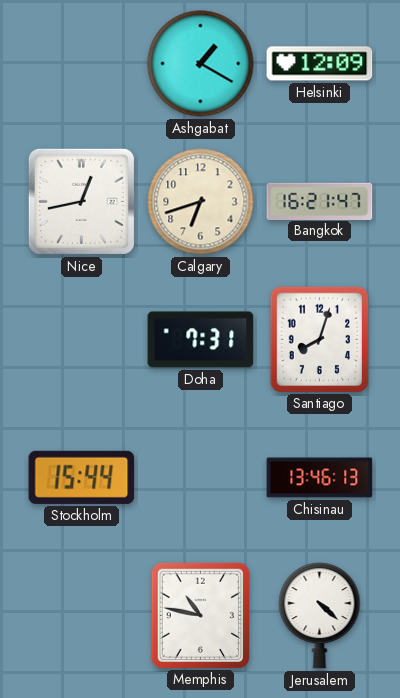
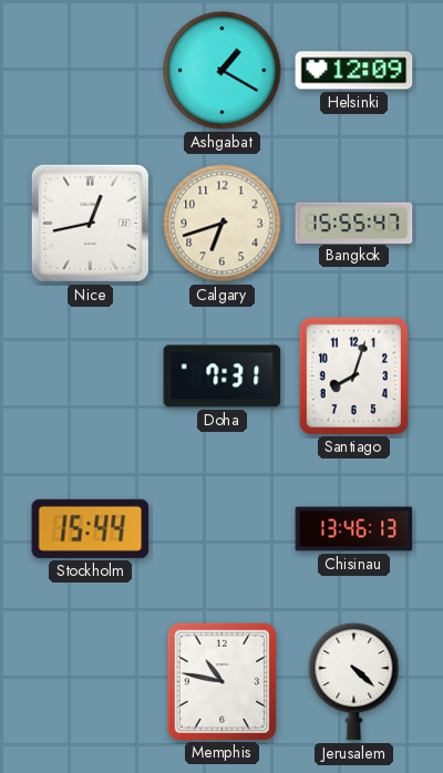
Bangkok: 16:21 -> 15:55 (354, 223)
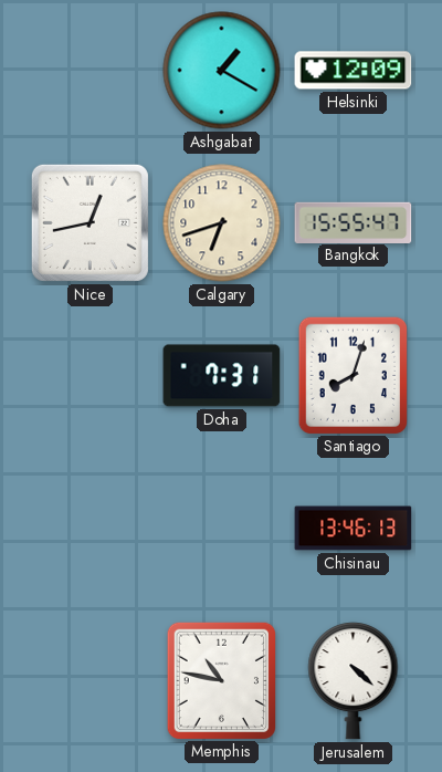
Stockholm: 15:44 -> none (91, 528)
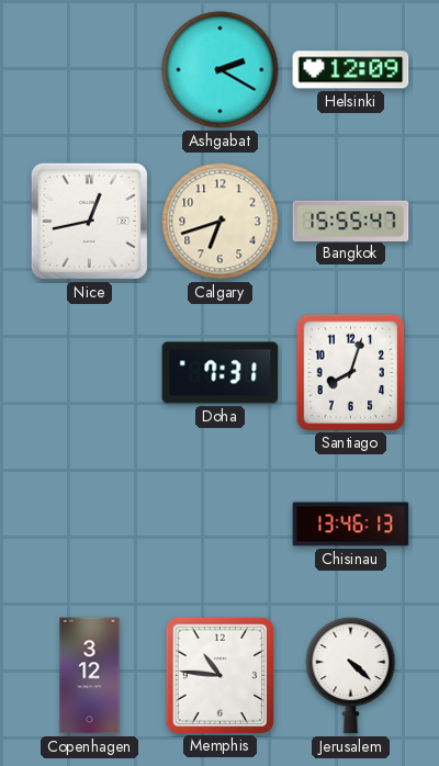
Ashgabat: 1:20 -> 2:20 (221, 70)
Copenhagen: none -> 3:12 (90, 676)
Memphis: 10:47 -> 10:46 (219, 675)
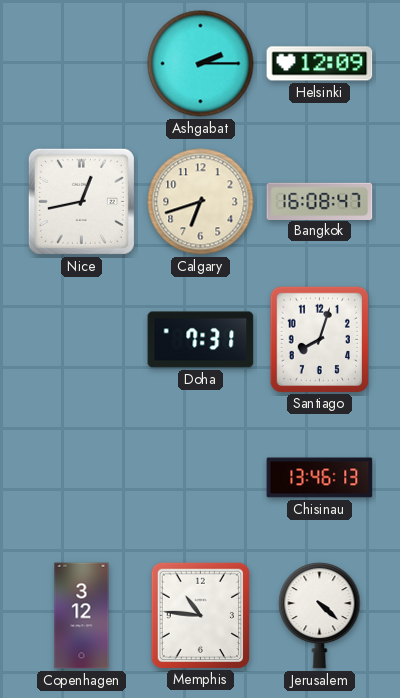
Ashgabat: 2:20 -> 2:15 (201, 64)
Bangkok: 15:55 -> 16:08 (320, 201)
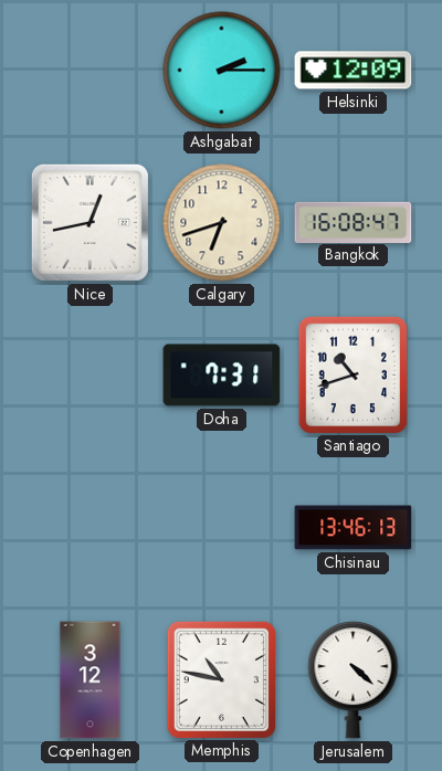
Santiago: 8:03 -> 10:42 (352, 374)
Memphis: 10:46 -> 10:47 (221, 679)
